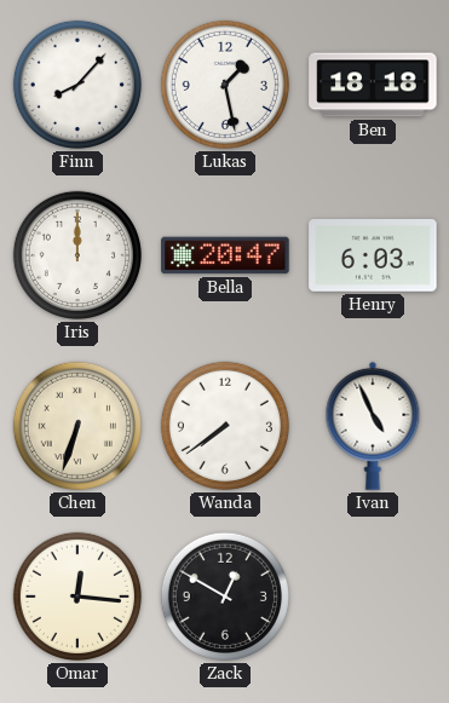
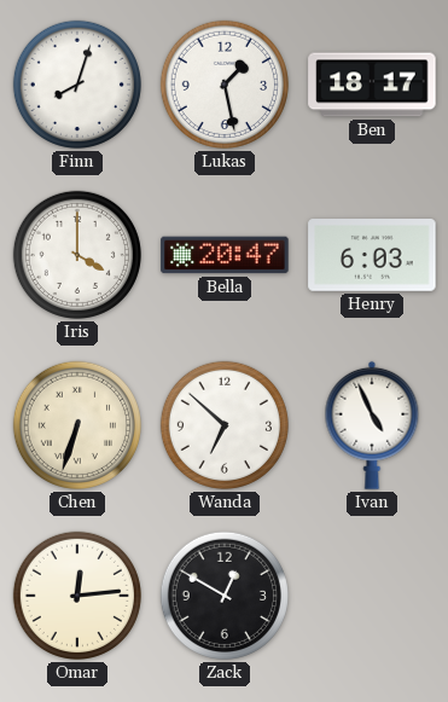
Finn: 8:07 -> 8:03 (77, 85)
Ben: 18:18 -> 18:17 (372, 85)
Iris: 12:00 -> 4:00 (77, 255)
Wanda: 7:39 -> 6:52 (225, 425)
Omar: 12:16 -> 12:14 (77, 596)
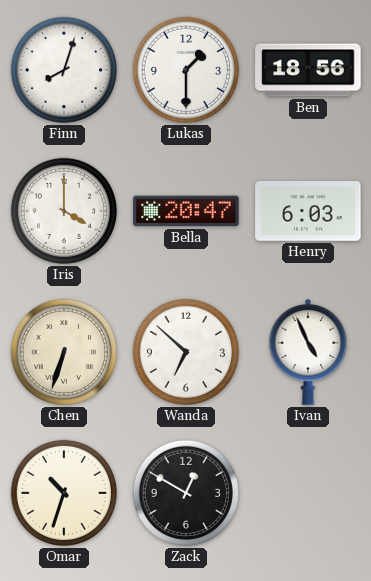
Lukas: 1:28 -> 1:30 (186, 70)
Ben: 18:17 -> 18:56 (308, 70)
Omar: 12:14 -> 10:33 (64, 493)
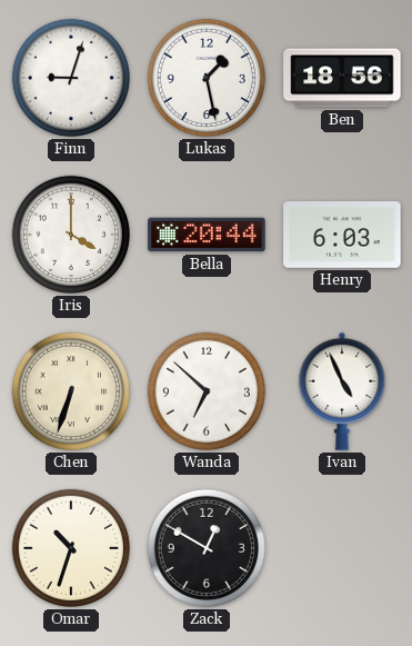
Finn: 8:03 -> 9:03 (71, 78)
Lukas: 1:30 -> 1:28 (207, 78)
Bella: 20:47 -> 20:44 (207, 235)
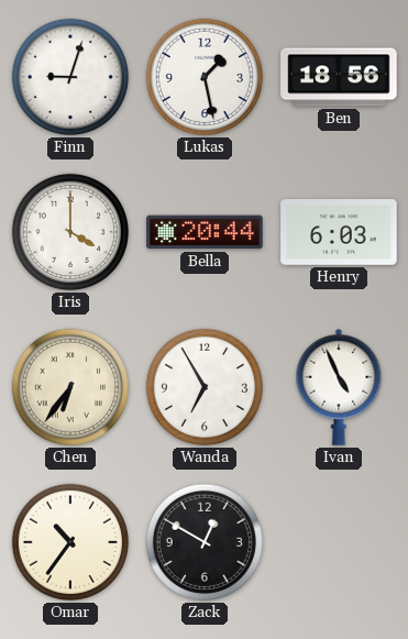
Chen: 6:33 -> 6:36 (70, 387)
Wanda: 6:52 -> 6:55 (205, 387)
Omar: 10:33 -> 10:36 (70, 542)
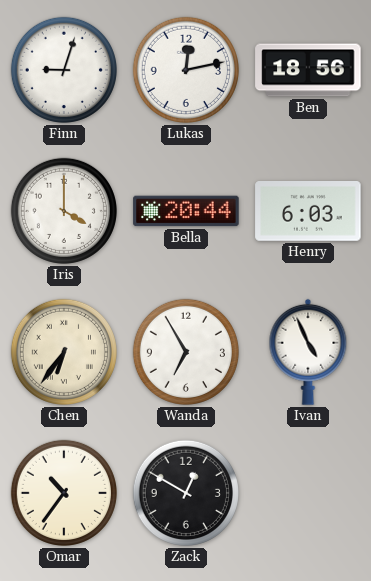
Lukas: 1:28 -> 12:13 (186, 70)
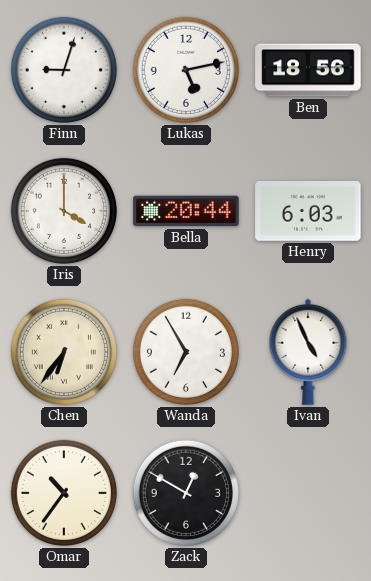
Lukas: 12:13 -> 5:13 (186, 70)
